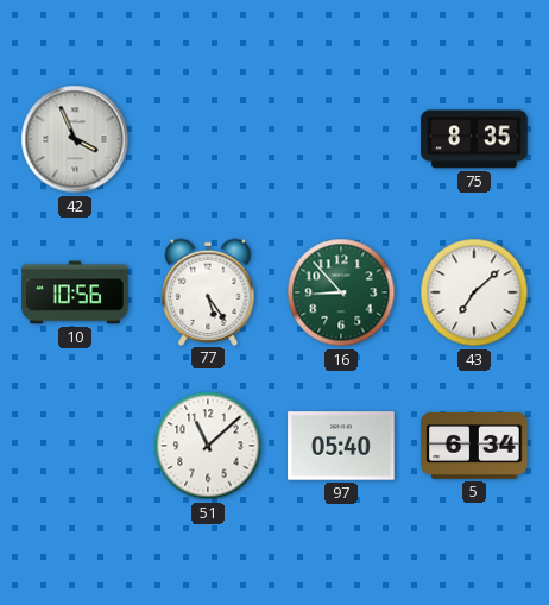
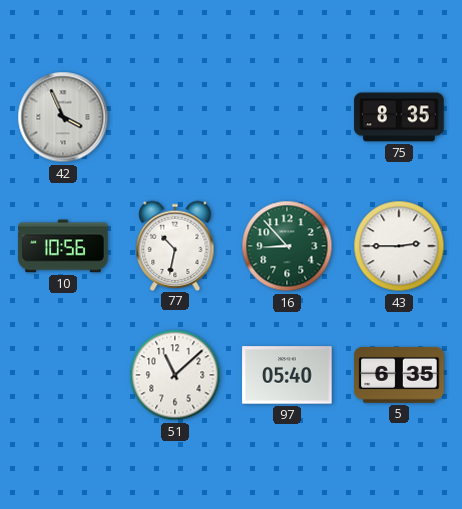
77: 5:24 -> 10:32 (175, 245)
43: 7:08 -> 2:45 (399, 246)
5: 6:34 -> 6:35 (399, 375)
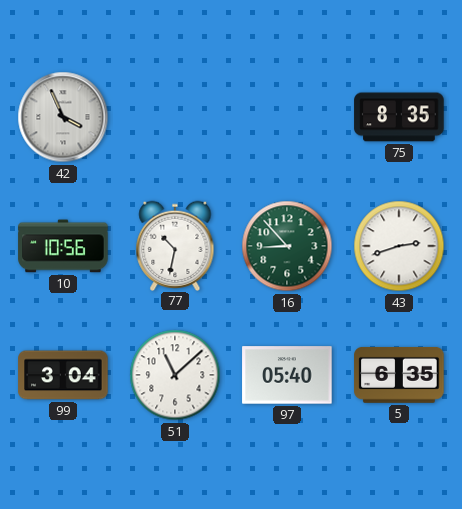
43: 2:45 -> 2:42 (399, 246)
99: none -> 3:04 (63, 375)
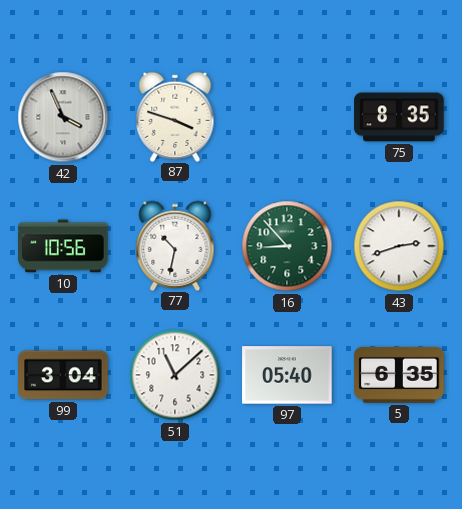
87: none -> 3:48 (175, 116)
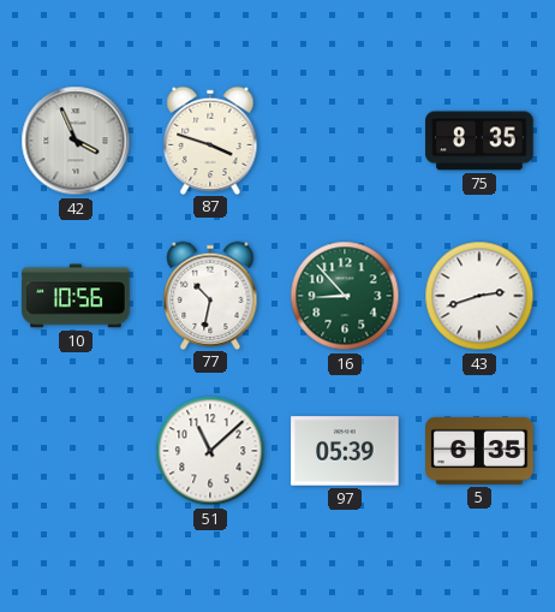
99: 3:04 -> none (63, 375)
97: 05:40 -> 05:39 (345, 451)
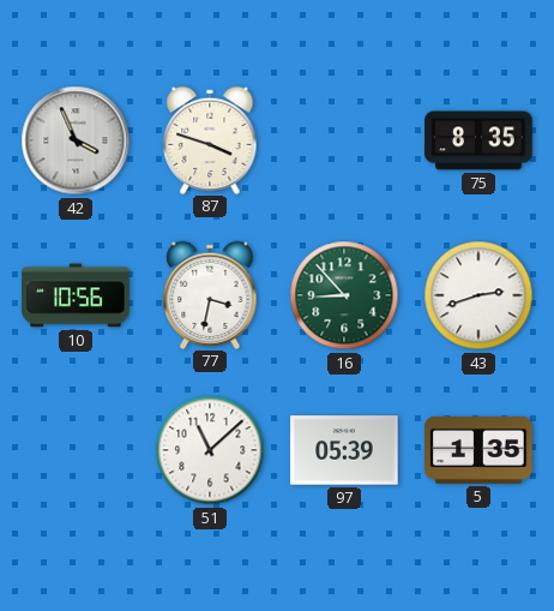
77: 10:32 -> 3:32 (210, 294)
5: 6:35 -> 1:35 (478, 450)
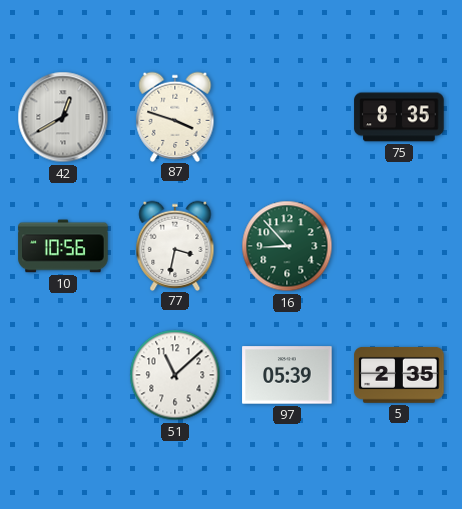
42: 3:56 -> 12:40 (63, 117)
43: 2:42 -> none (478, 295)
5: 1:35 -> 2:35 (399, 375)
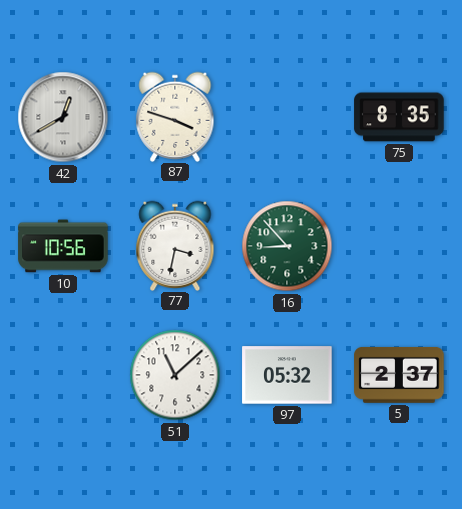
97: 05:39 -> 05:32 (287, 375)
5: 2:35 -> 2:37 (399, 375)
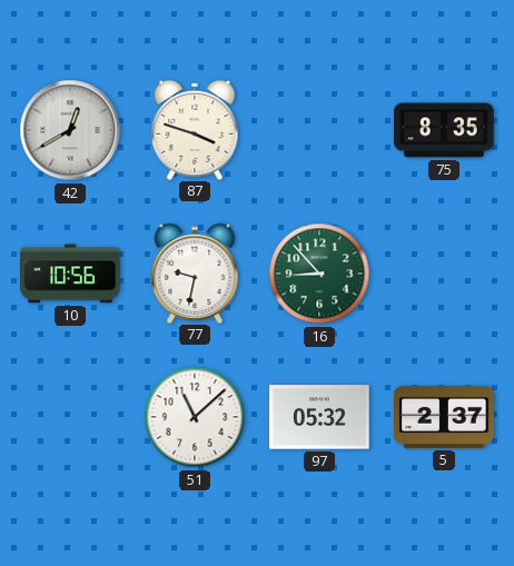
77: 3:32 -> 9:32 (195, 272)
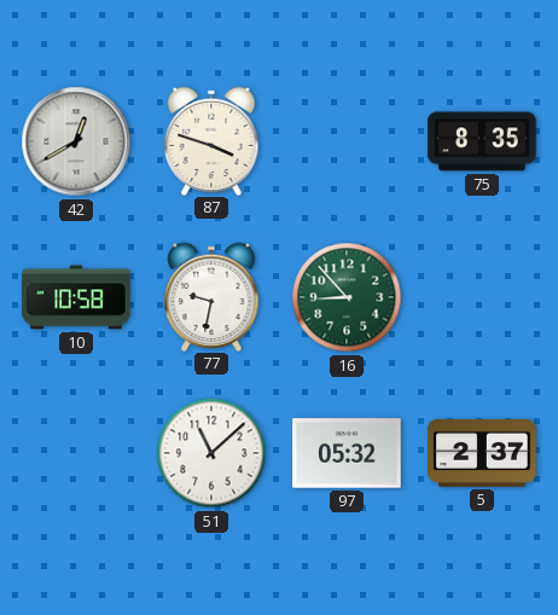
10: 10:56 -> 10:58 (76, 297)
